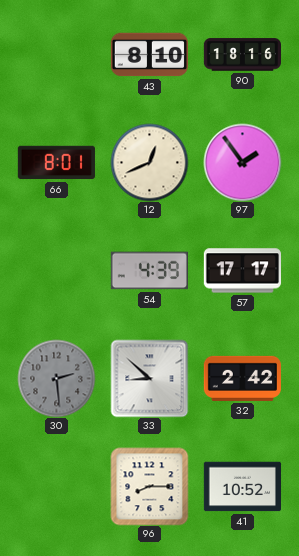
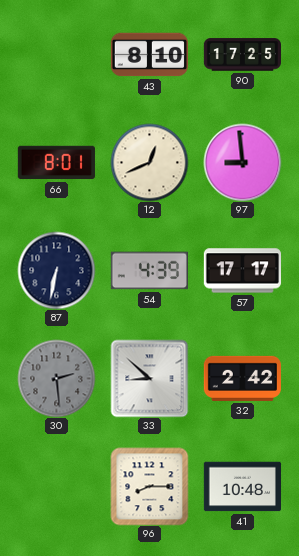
90: 18:16 -> 17:25 (242, 55)
97: 1:54 -> 8:59 (242, 162)
87: none -> 6:32 (56, 270)
41: 10:52 -> 10:48 (242, 487)
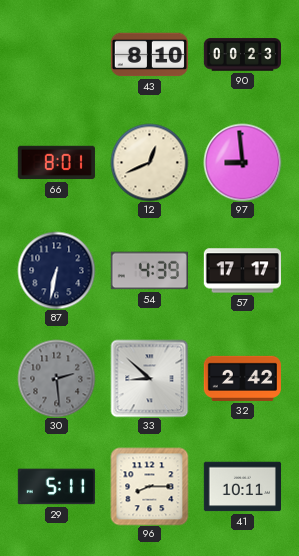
90: 17:25 -> 00:23 (242, 55)
29: none -> 5:11 (56, 487)
41: 10:48 -> 10:11 (242, 487)
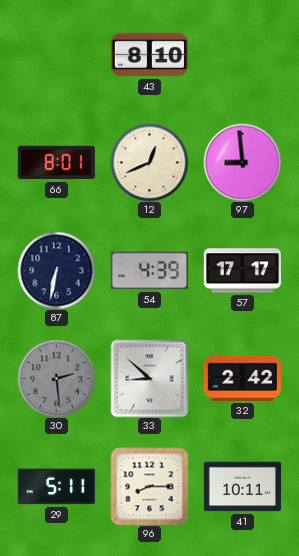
90: 00:23 -> none (242, 55)
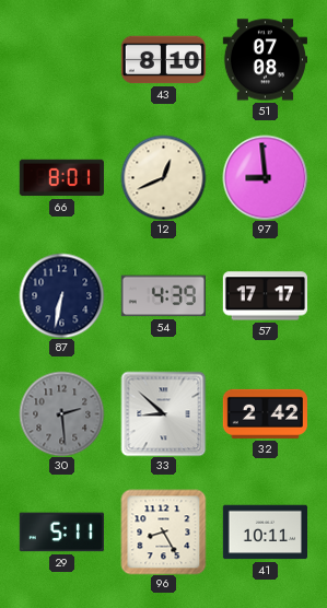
51: none -> 07:08 (265, 60)
96: 8:15 -> 8:25 (163, 531)
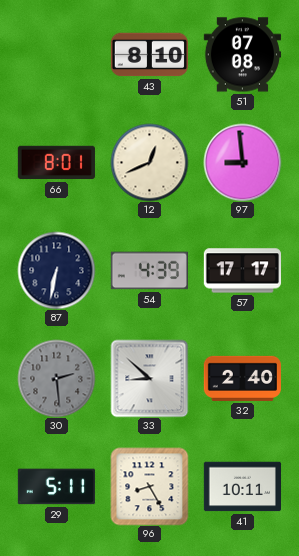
32: 2:42 -> 2:40 (242, 378)
